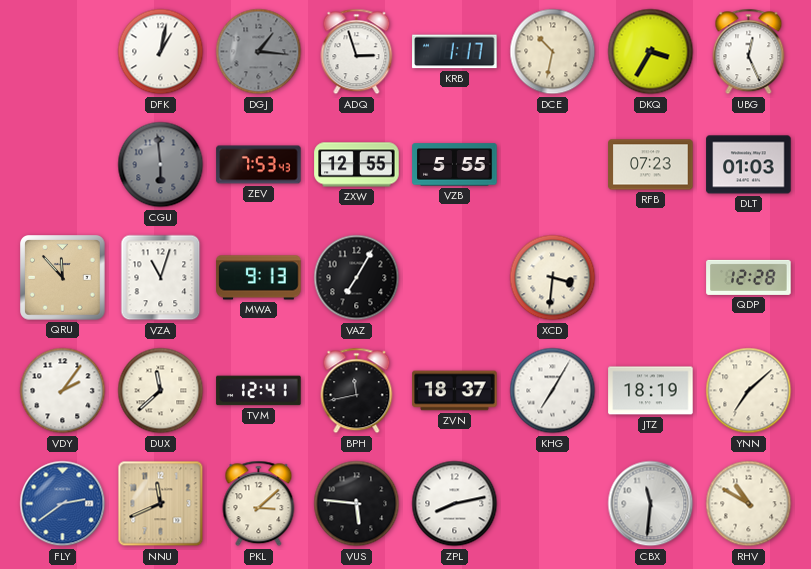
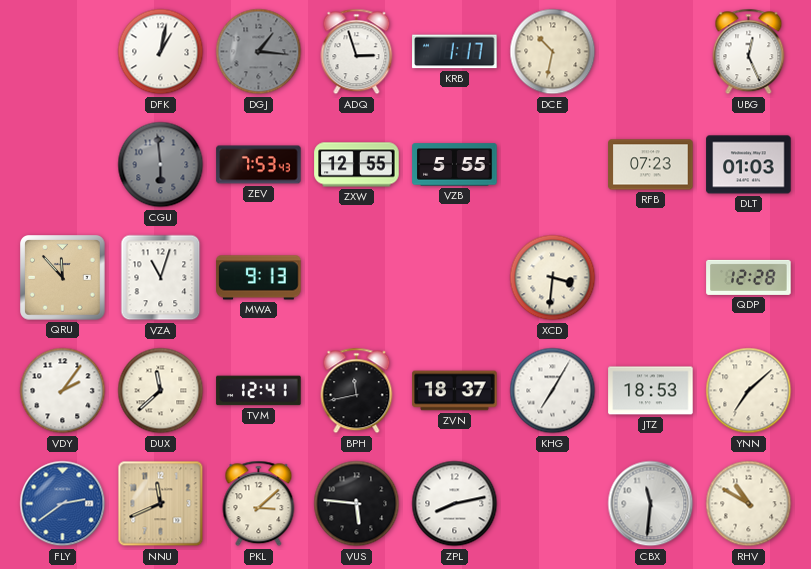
DKQ: 3:35 -> none (651, 52)
VAZ: 7:05 -> none (357, 278)
JTZ: 18:19 -> 18:53 (651, 391)
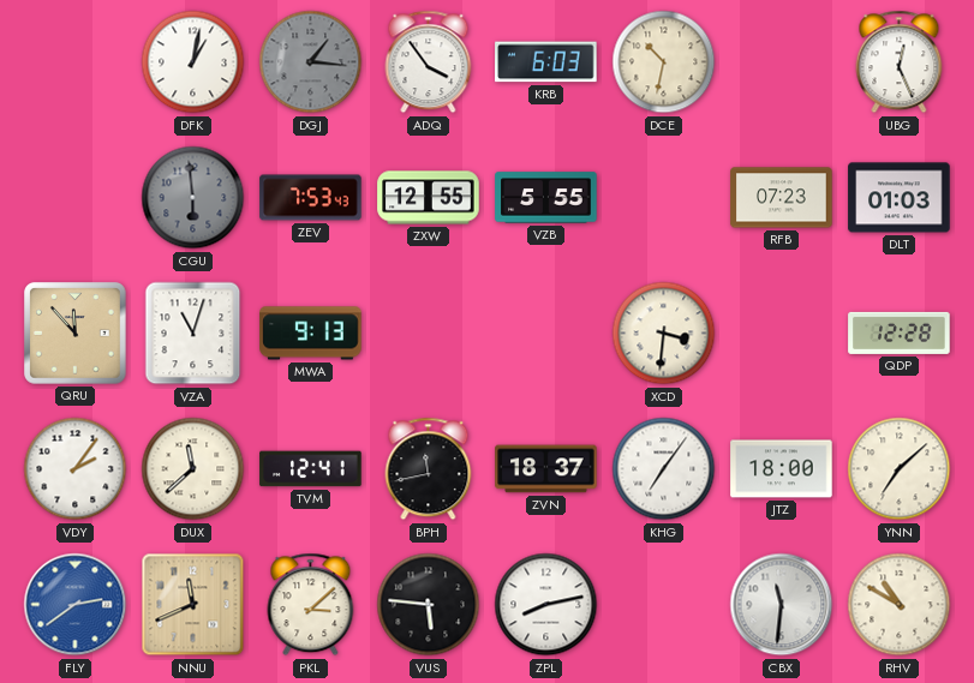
ADQ: 2:57 -> 3:54 (429, 62)
KRB: 1:17 -> 6:03 (546, 62)
KHG: 7:05 -> 7:06 (664, 469)
JTZ: 18:53 -> 18:00 (782, 469)
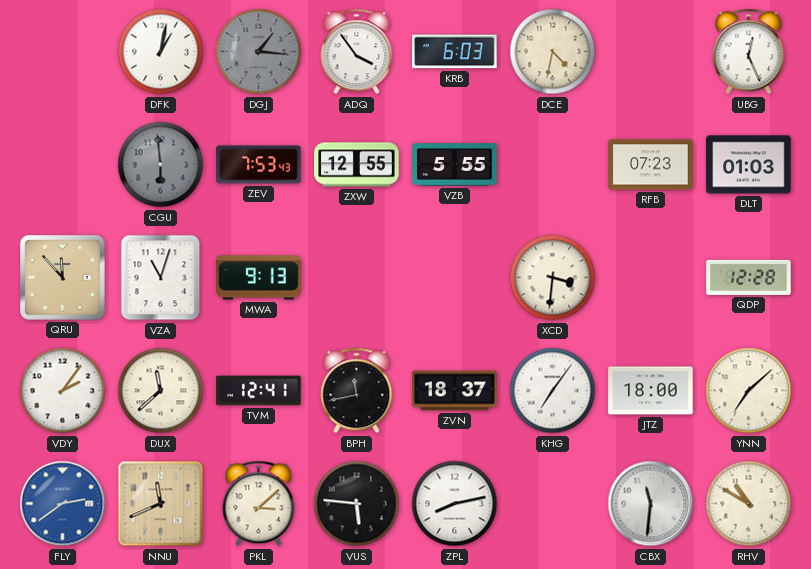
DCE: 10:32 -> 4:32 (553, 52)
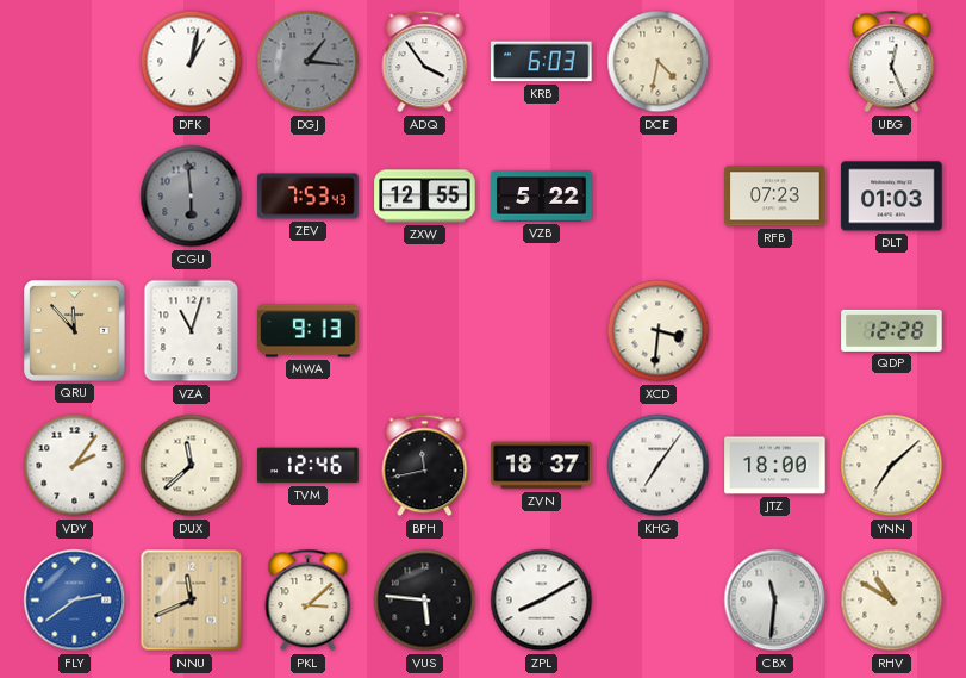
VZB: 5:55 -> 5:22 (542, 197)
TVM: 12:41 -> 12:46 (309, 466)
ZPL: 8:13 -> 8:10 (542, 601)
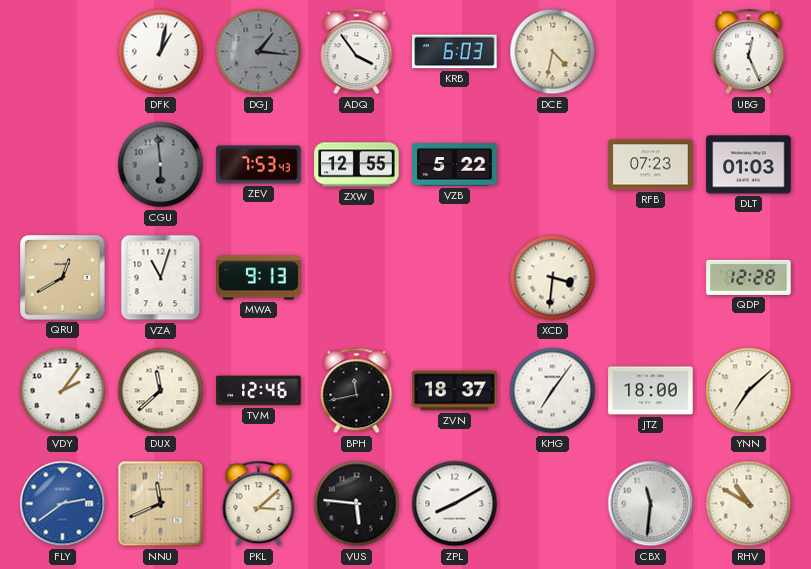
QRU: 11:53 -> 12:40 (63, 278)
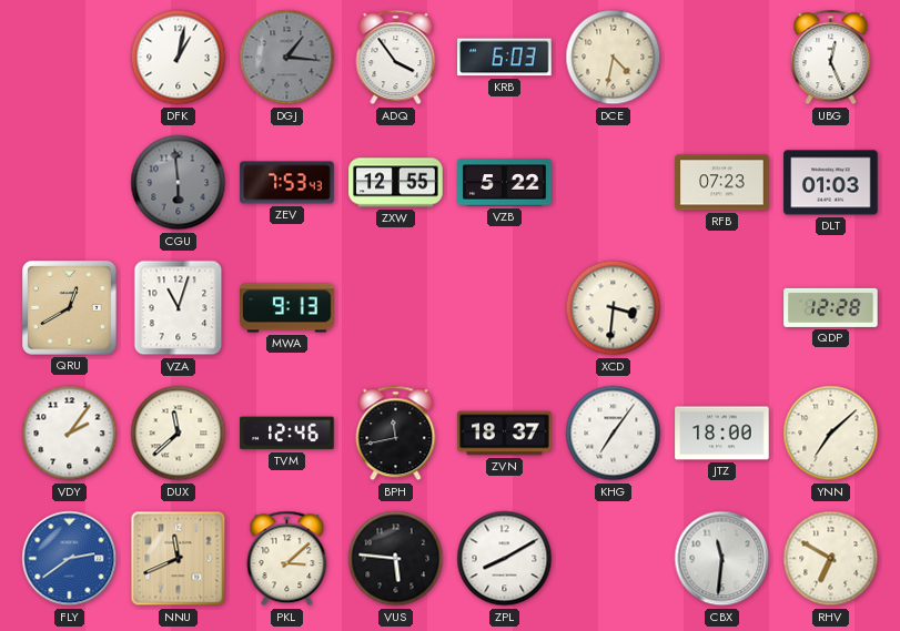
RHV: 10:50 -> 6:50 (831, 559)
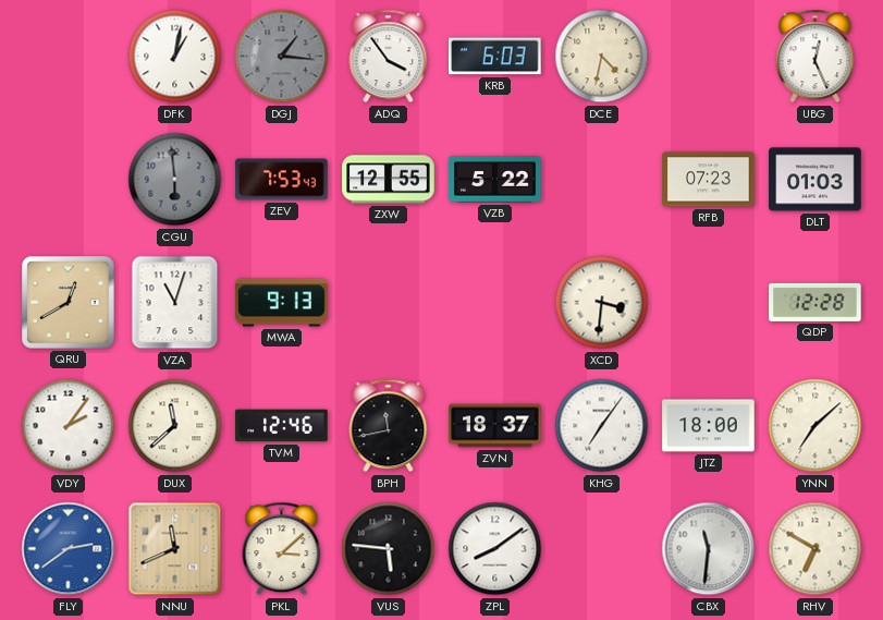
ZPL: 8:10 -> 8:09 (495, 549)
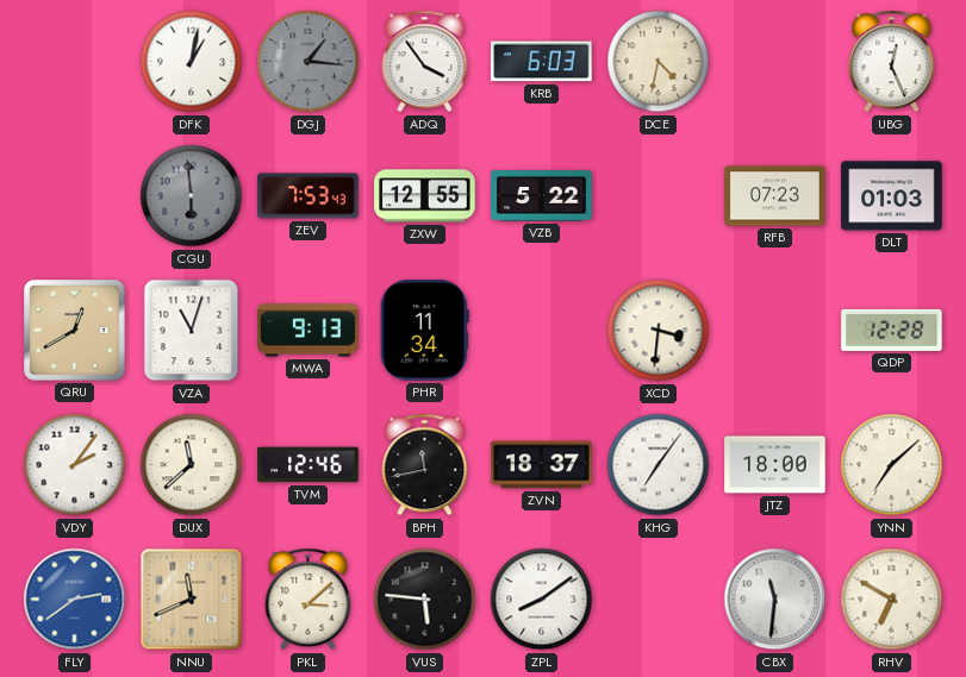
PHR: none -> 11:34 (424, 331)
